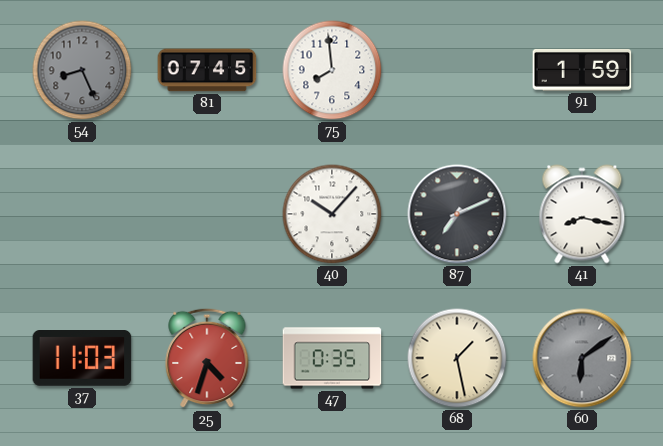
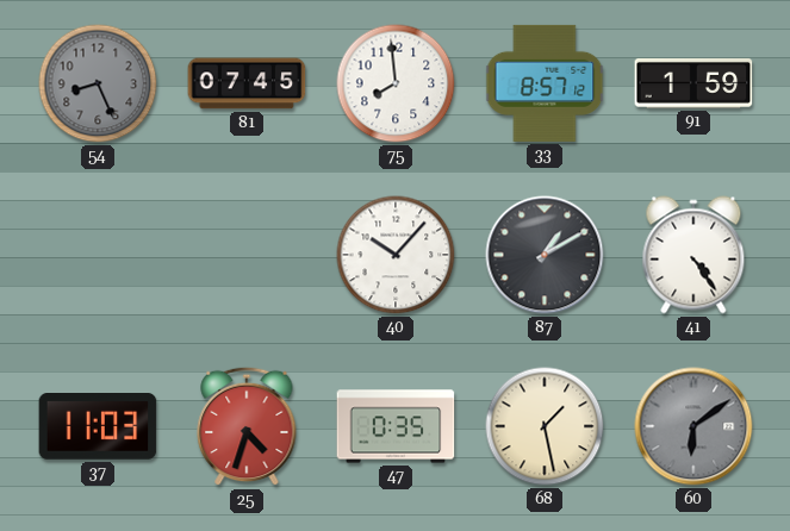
33: none -> 8:57 (545, 83)
87: 7:11 -> 1:10 (545, 255)
41: 8:17 -> 4:24 (693, 255)
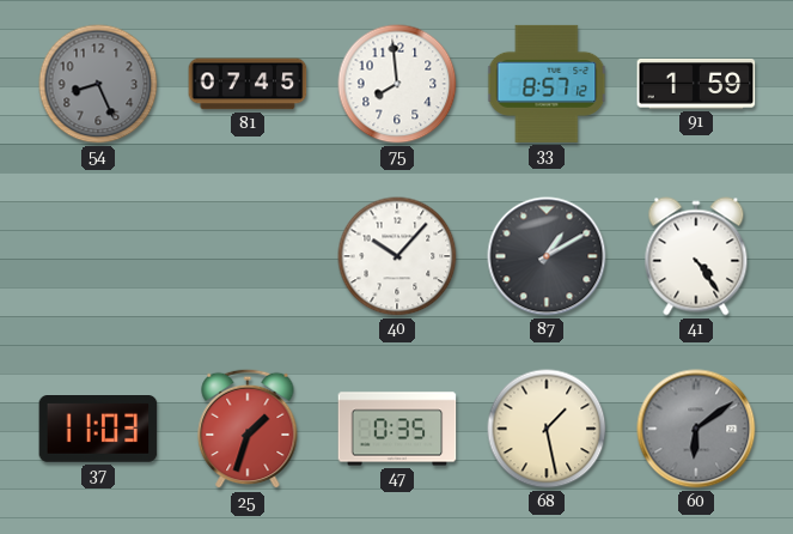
25: 4:33 -> 1:33 (248, 429)
